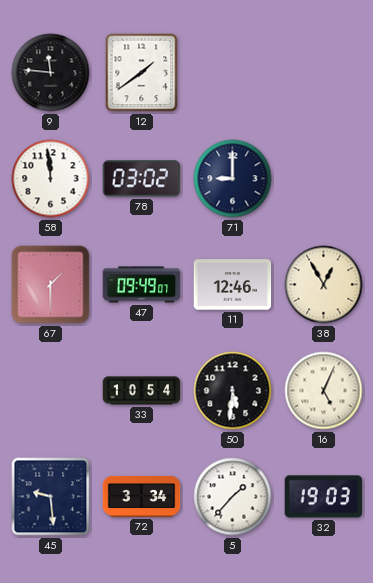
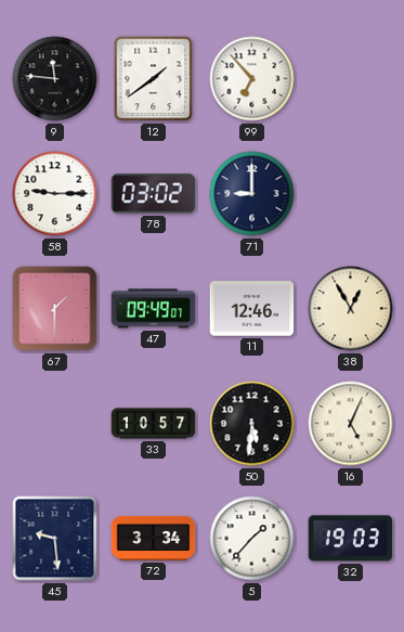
99: none -> 6:53 (252, 79)
58: 11:59 -> 9:15 (55, 194)
33: 10:54 -> 10:57 (154, 424)
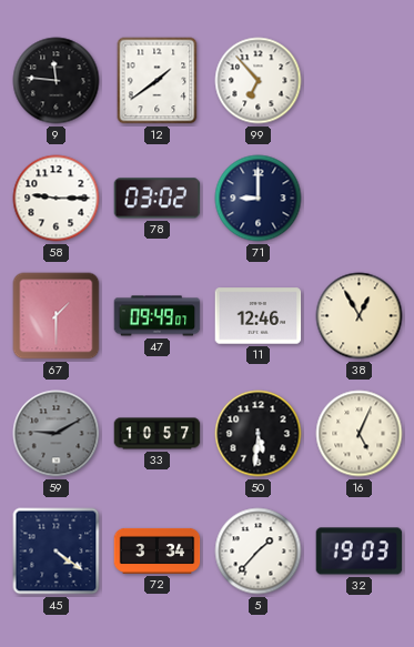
59: none -> 9:10 (57, 434)
45: 9:29 -> 4:21 (57, 552)
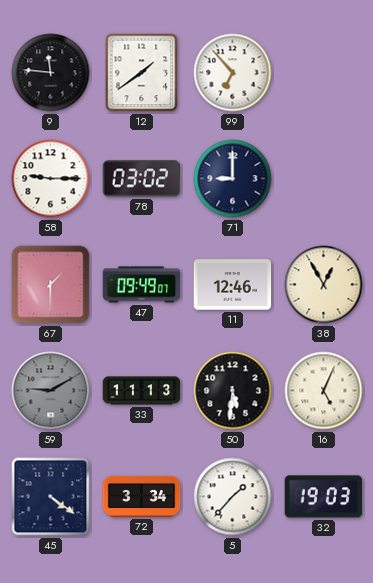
33: 10:57 -> 11:13 (142, 391)
